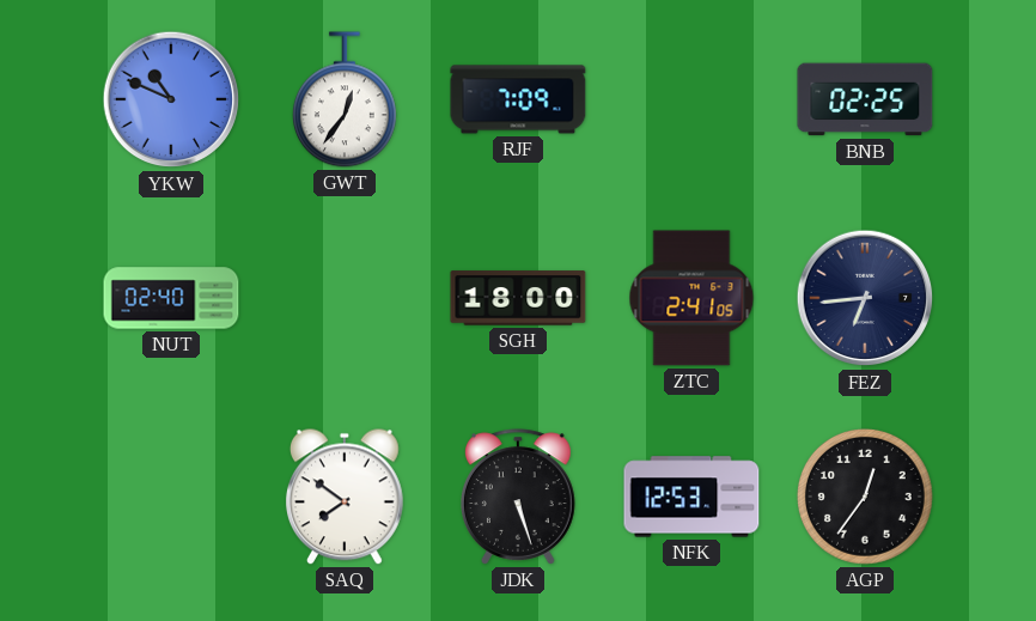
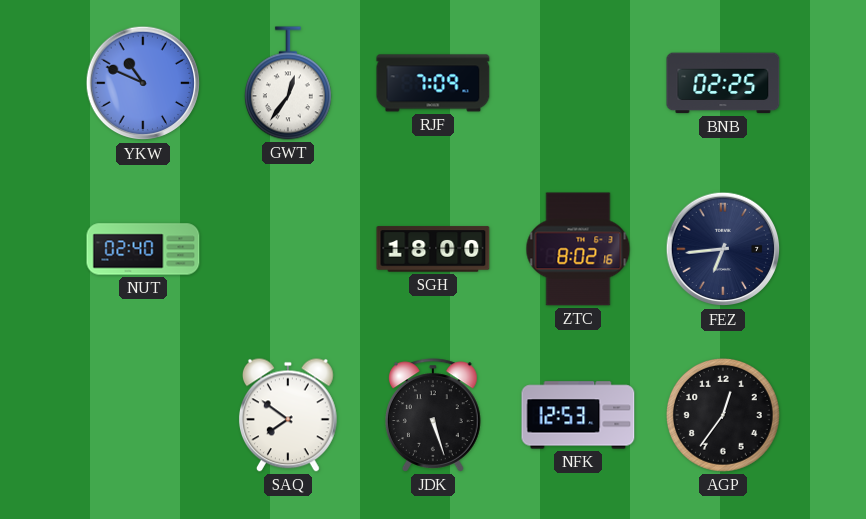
ZTC: 2:41 -> 8:02 (578, 249)
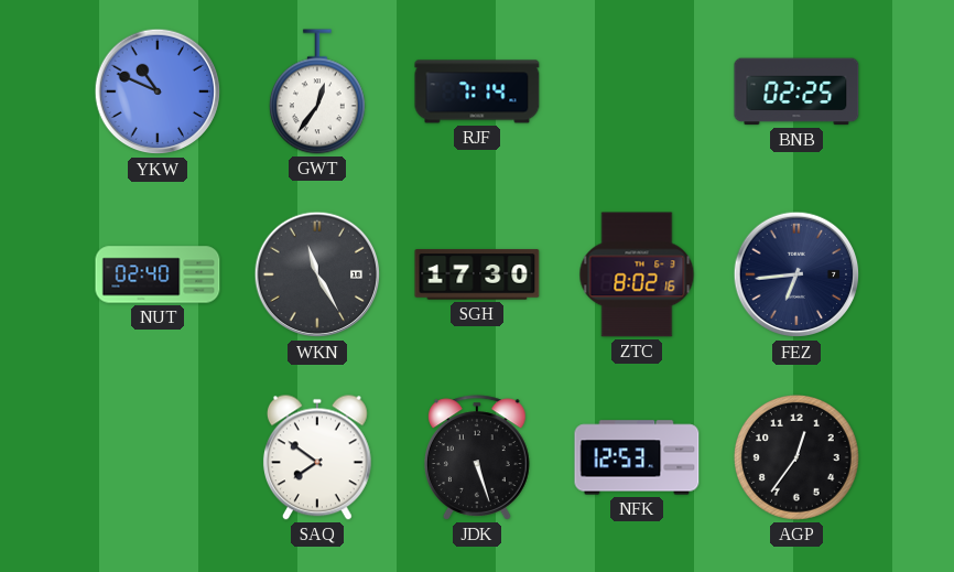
RJF: 7:09 -> 7:14 (477, 91)
WKN: none -> 11:25 (317, 274)
SGH: 18:00 -> 17:30 (477, 274)
